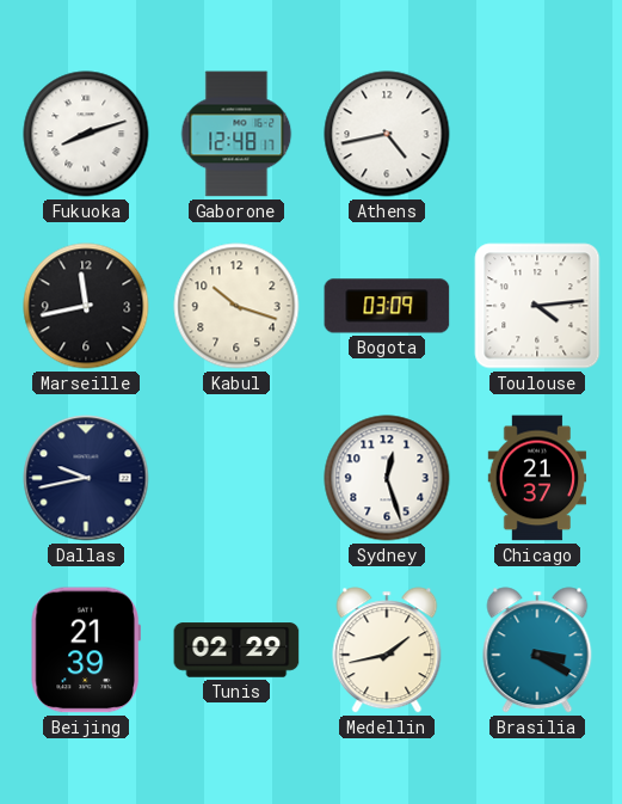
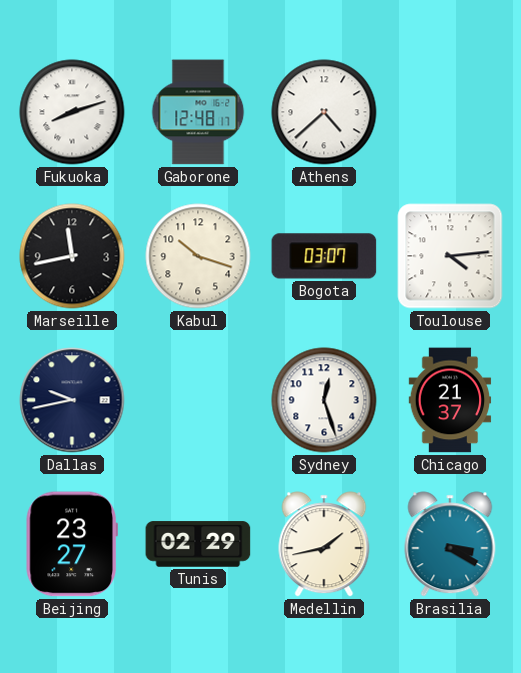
Athens: 4:43 -> 4:38 (324, 112)
Bogota: 03:09 -> 03:07 (324, 256)
Beijing: 21:39 -> 23:27 (72, 544)
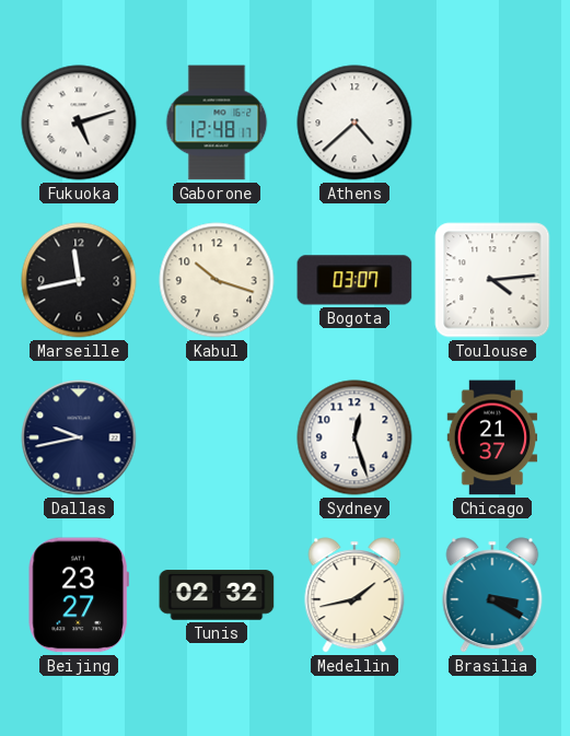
Fukuoka: 8:12 -> 5:12 (79, 122)
Tunis: 02:29 -> 02:32 (217, 595)
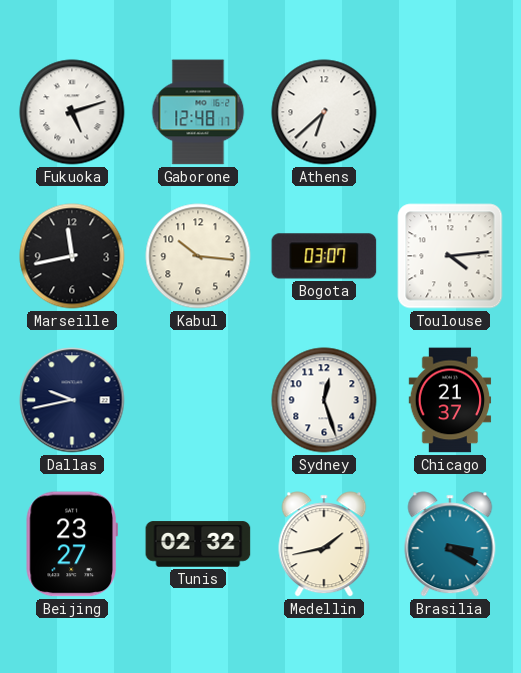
Athens: 4:38 -> 6:38 (324, 112)
Kabul: 10:18 -> 10:16 (198, 256)
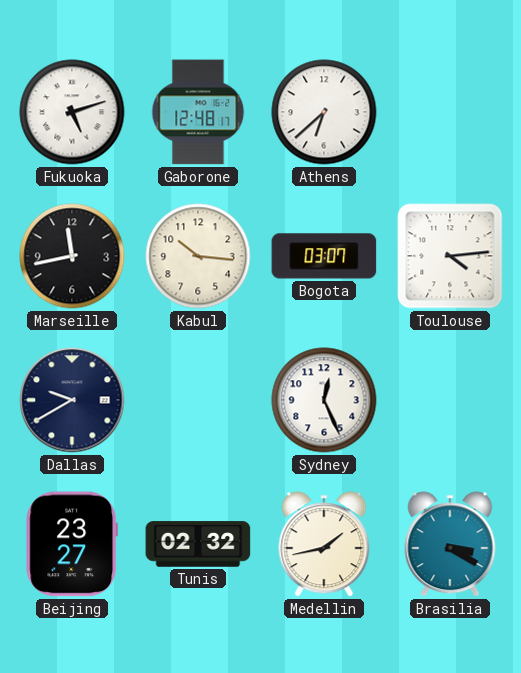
Dallas: 9:43 -> 9:40 (72, 400)
Sydney: 12:27 -> 12:26 (324, 400)
Chicago: 21:37 -> none (450, 400)
